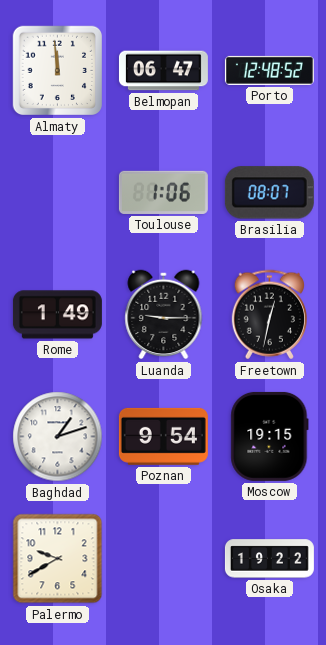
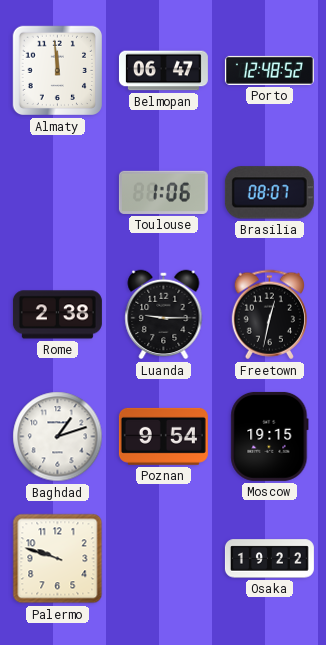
Rome: 1:49 -> 2:38 (57, 315)
Palermo: 9:40 -> 9:48 (58, 559)
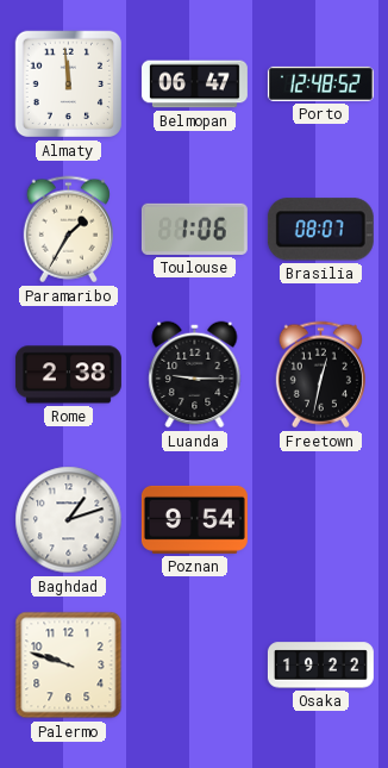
Paramaribo: none -> 1:35 (68, 230)
Moscow: 19:15 -> none (270, 436)
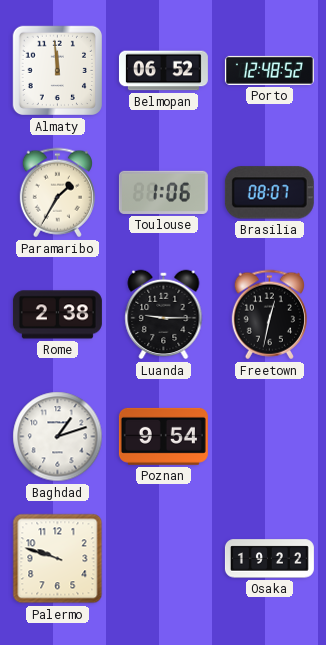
Belmopan: 06:47 -> 06:52 (163, 71)
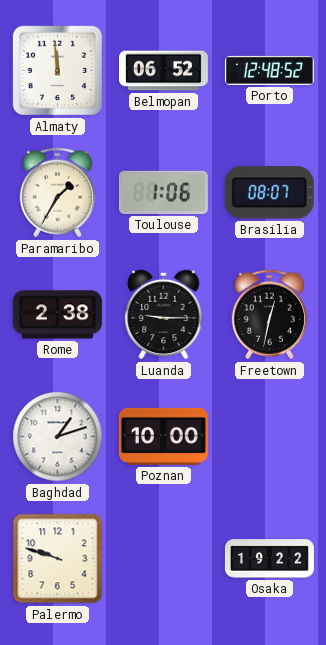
Poznan: 9:54 -> 10:00 (163, 436)
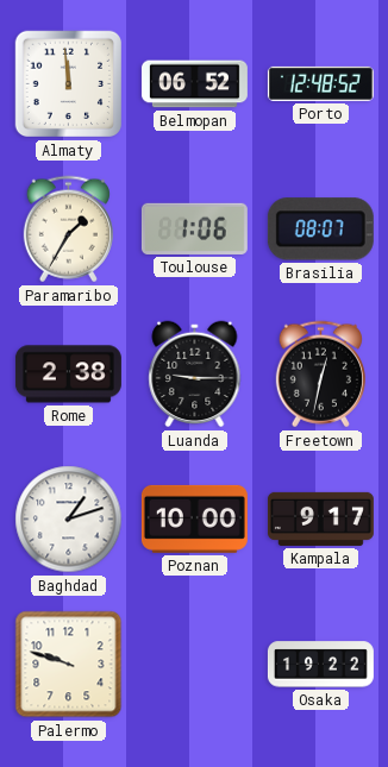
Kampala: none -> 9:17 (320, 518)
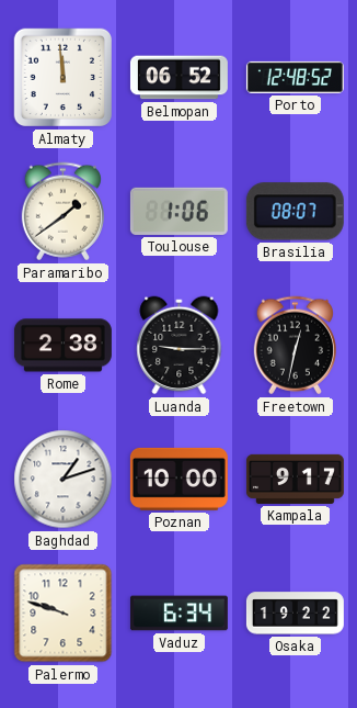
Paramaribo: 1:35 -> 1:39 (62, 212)
Vaduz: none -> 6:34 (178, 614)
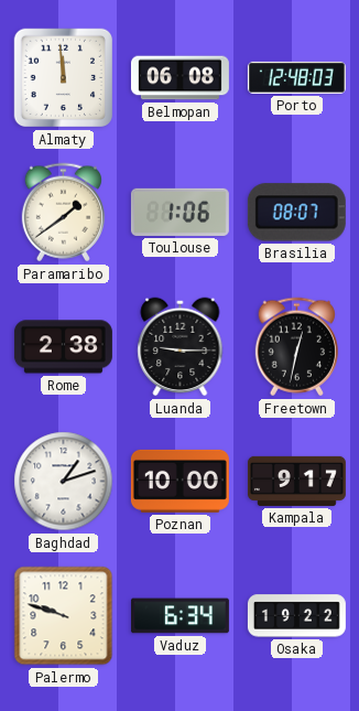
Belmopan: 06:52 -> 06:08 (179, 78)
Porto: 12:48:52 -> 12:48:03 (296, 77)
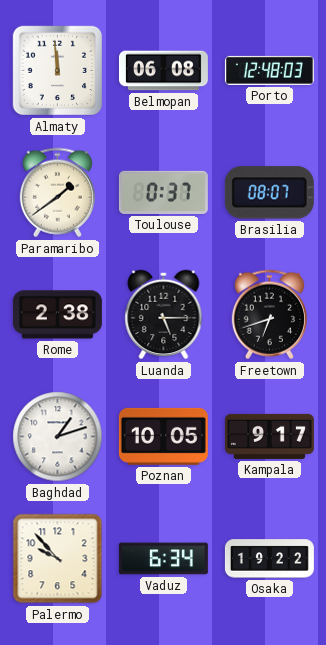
Toulouse: 1:06 -> 0:37 (163, 192)
Luanda: 9:15 -> 5:15 (164, 315)
Freetown: 12:32 -> 6:42 (269, 315)
Poznan: 10:00 -> 10:05 (163, 436)
Palermo: 9:48 -> 9:53 (58, 559)
